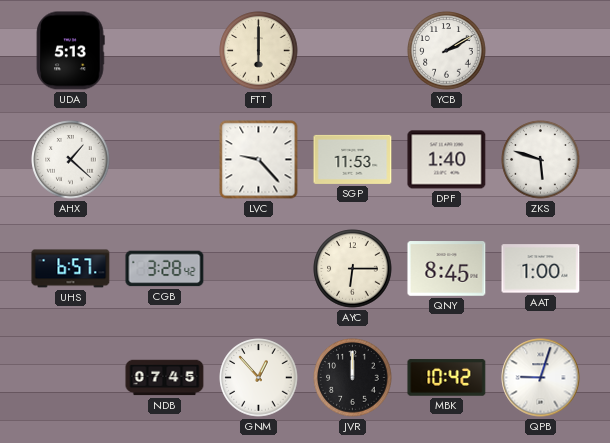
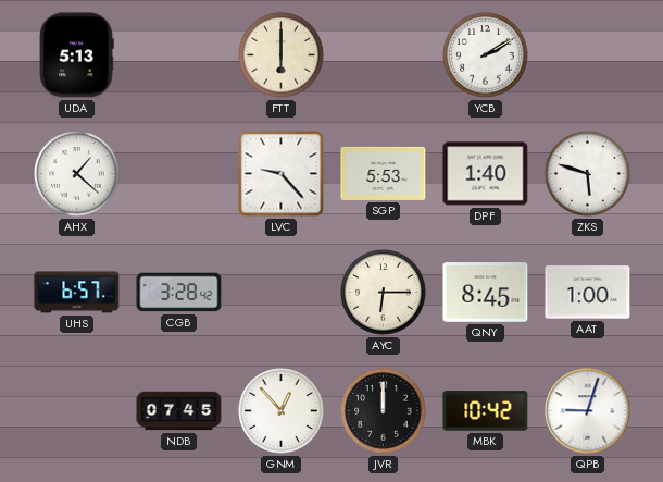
SGP: 11:53 -> 5:53 (384, 173)
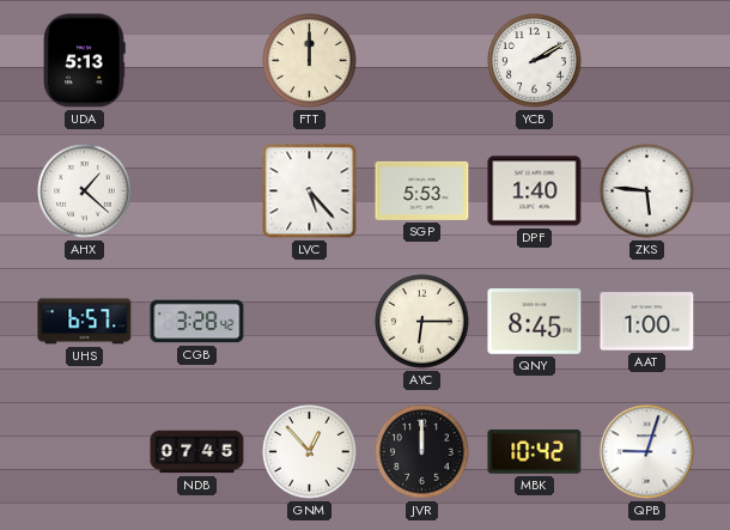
FTT: 6:00 -> 12:00 (310, 61)
LVC: 9:23 -> 5:23 (310, 191)
ZKS: 5:48 -> 5:46 (647, 191)
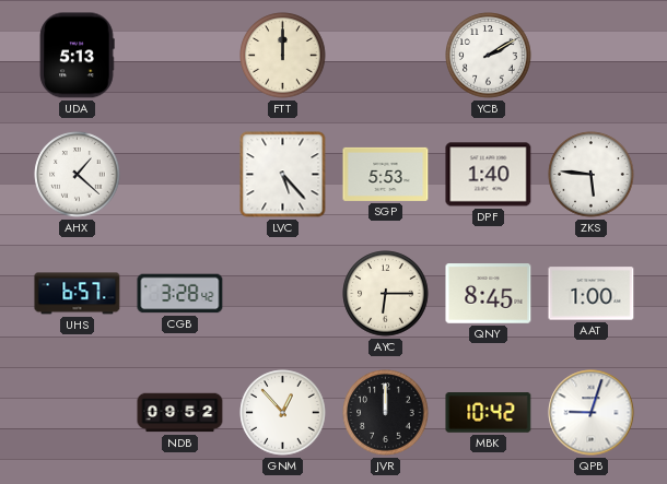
NDB: 07:45 -> 09:52 (180, 413)
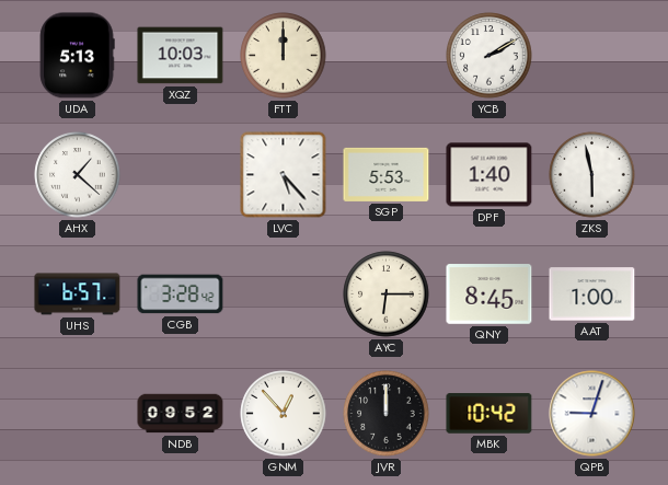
XQZ: none -> 10:03 (181, 56)
ZKS: 5:46 -> 5:58 (592, 175)
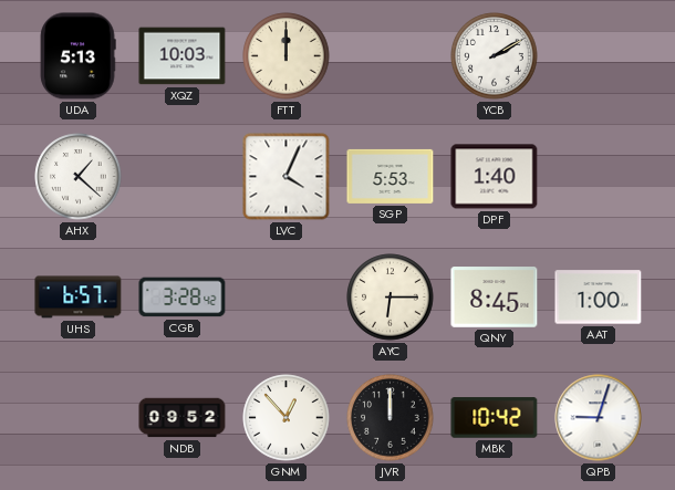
LVC: 5:23 -> 4:04 (287, 177)
ZKS: 5:58 -> none (592, 175)
